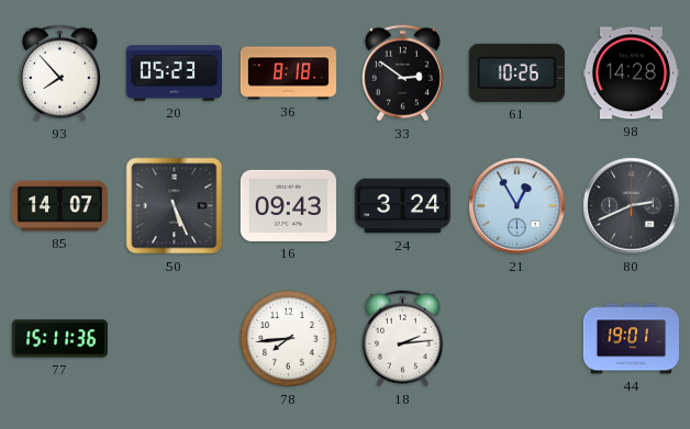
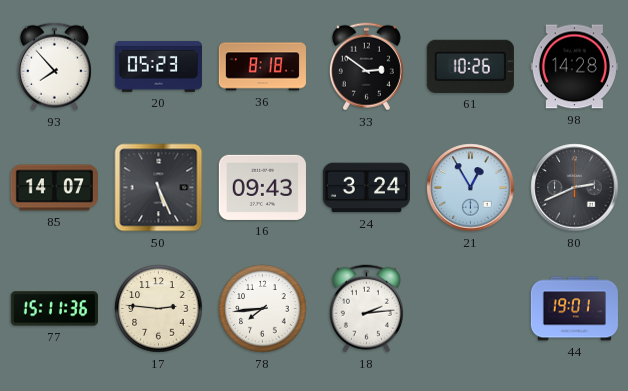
17: none -> 2:46 (159, 309)
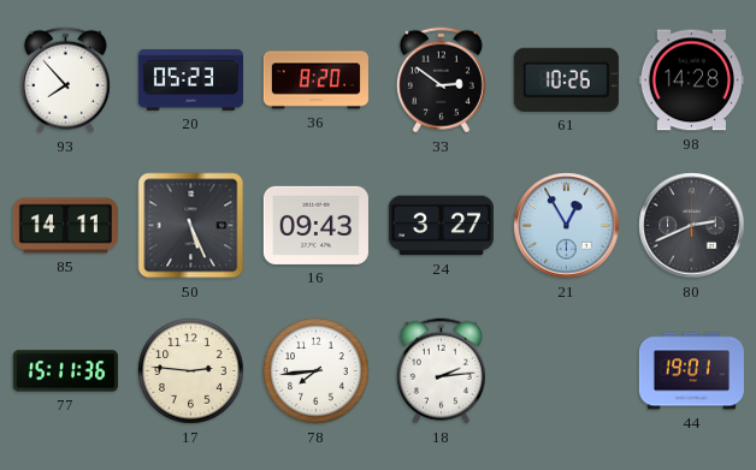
36: 8:18 -> 8:20 (315, 81)
85: 14:07 -> 14:11 (65, 226)
24: 3:24 -> 3:27 (441, 226)
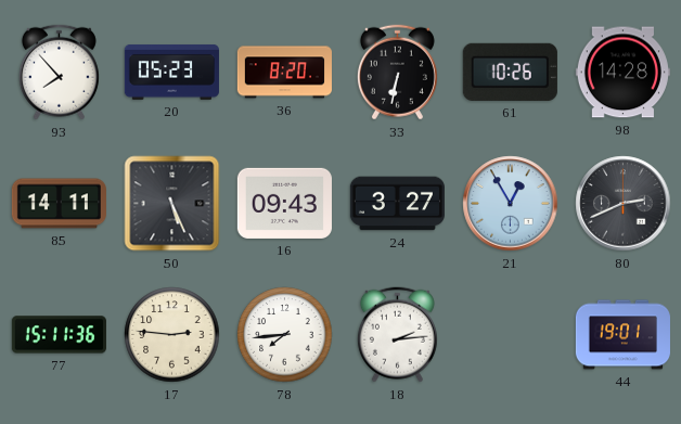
33: 2:51 -> 6:32 (397, 73)
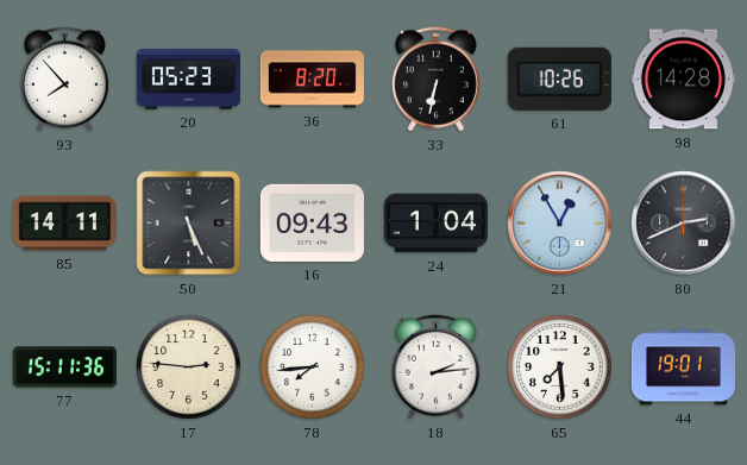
24: 3:27 -> 1:04 (435, 224)
65: none -> 7:29 (560, 367)
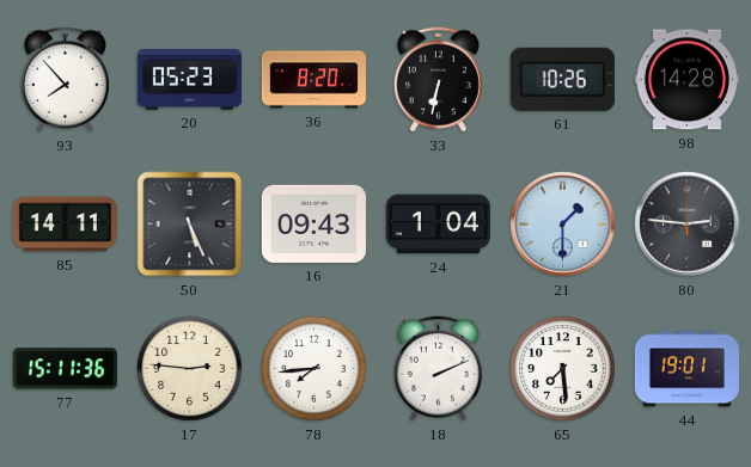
21: 12:55 -> 1:30 (563, 225)
80: 2:41 -> 2:46 (688, 225)
18: 2:14 -> 2:11 (438, 369)
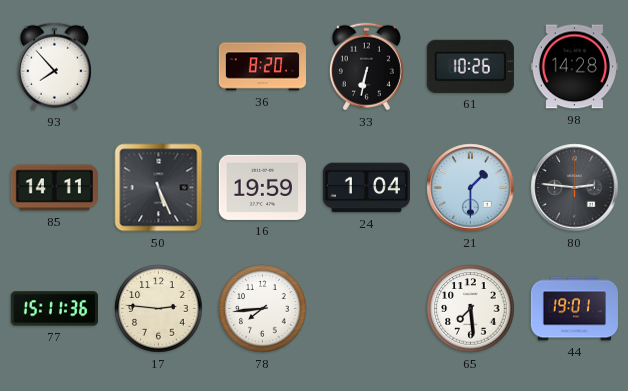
20: 05:23 -> none (189, 79)
16: 09:43 -> 19:59 (262, 187)
18: 2:11 -> none (438, 369)
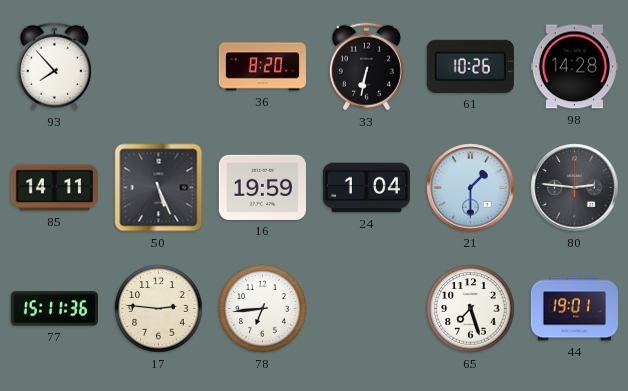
78: 7:44 -> 6:44 (263, 309)
65: 7:29 -> 7:27 (471, 309)
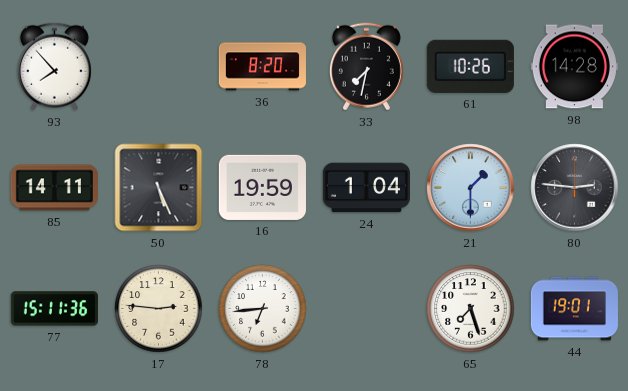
33: 6:32 -> 7:32 (366, 67)
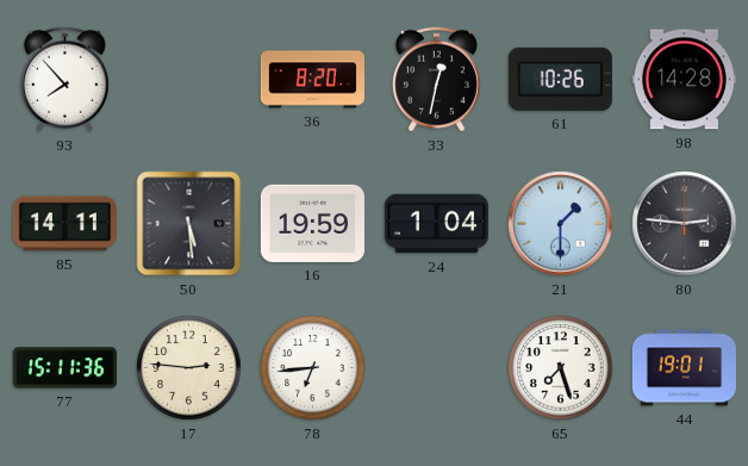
33: 7:32 -> 12:32 (436, 80)
50: 5:26 -> 5:29 (189, 224)
